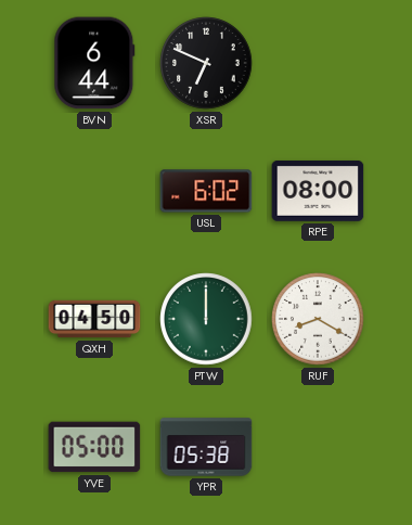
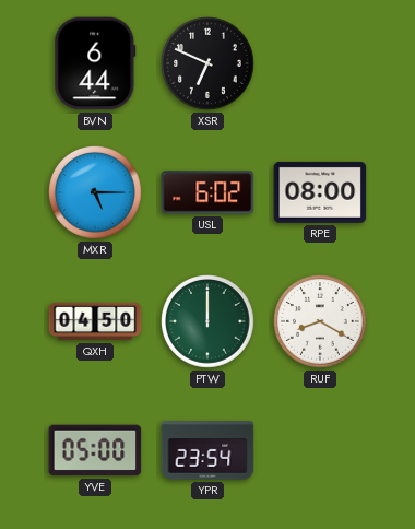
MXR: none -> 5:15 (95, 192)
YPR: 05:38 -> 23:54 (207, 450)
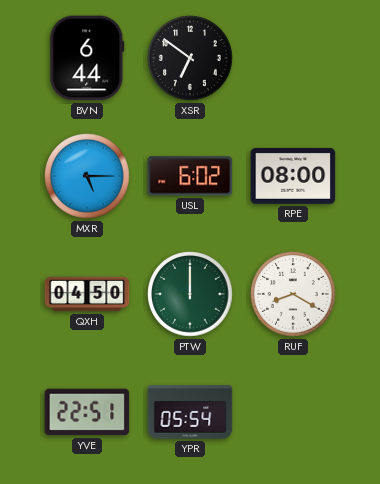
XSR: 6:49 -> 6:51 (190, 58)
YVE: 05:00 -> 22:51 (87, 412)
YPR: 23:54 -> 05:54 (190, 412)
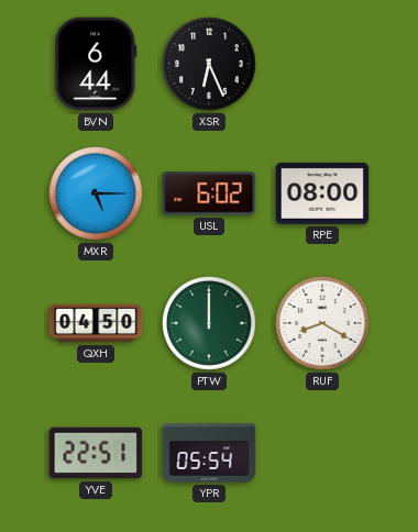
XSR: 6:51 -> 6:26 (209, 64)
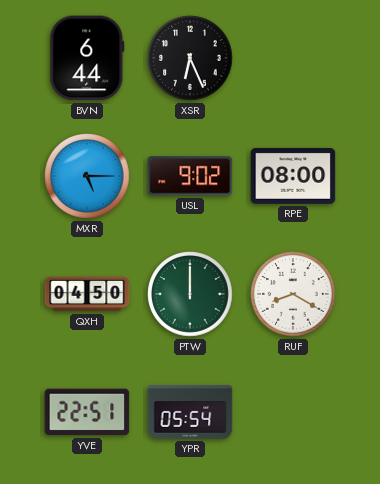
USL: 6:02 -> 9:02 (190, 176)
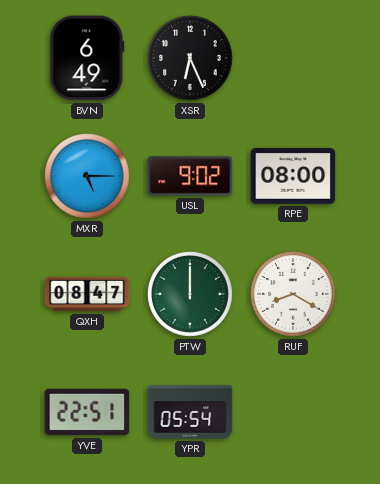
BVN: 6:44 -> 6:49 (87, 58)
QXH: 04:50 -> 08:47 (87, 294)
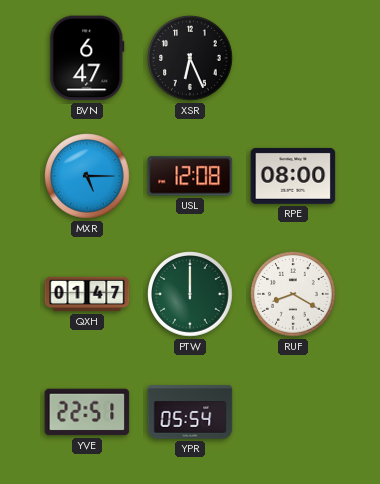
BVN: 6:49 -> 6:47 (87, 58)
USL: 9:02 -> 12:08 (190, 176)
QXH: 08:47 -> 01:47 (87, 294)
